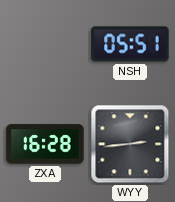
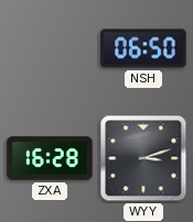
NSH: 05:51 -> 06:50 (143, 48)
WYY: 2:44 -> 3:12 (143, 158)
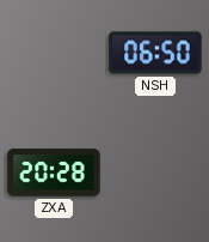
ZXA: 16:28 -> 20:28 (54, 173)
WYY: 3:12 -> none (143, 158)
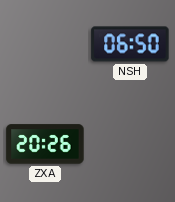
ZXA: 20:28 -> 20:26 (45, 144)
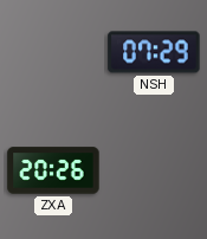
NSH: 06:50 -> 07:29 (154, 52)
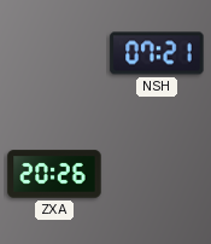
NSH: 07:29 -> 07:21 (157, 53)
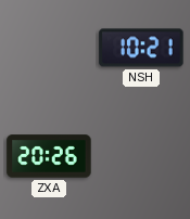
NSH: 07:21 -> 10:21 (141, 48)
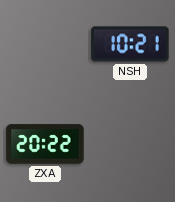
ZXA: 20:26 -> 20:22 (45, 144)
